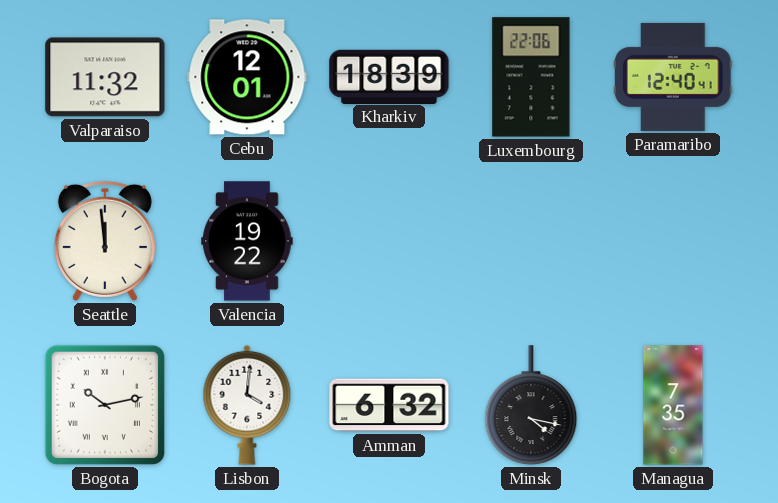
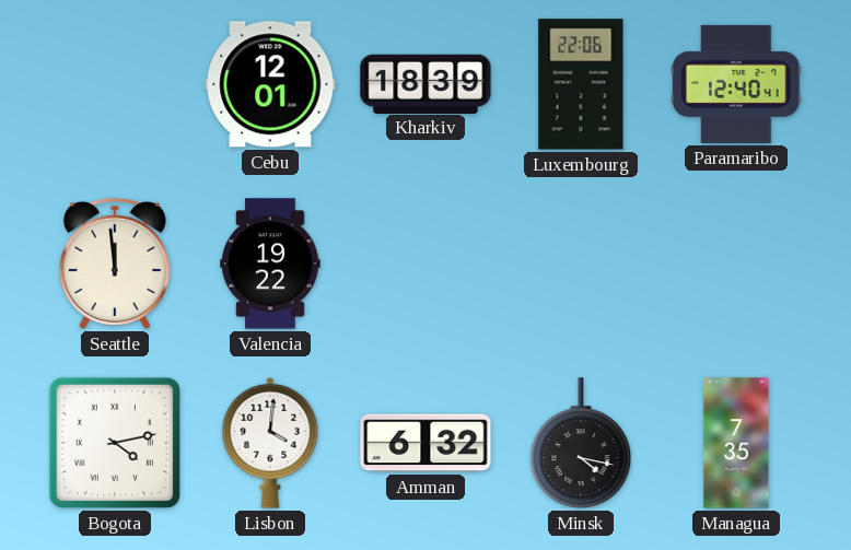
Valparaiso: 11:32 -> none (105, 77)
Bogota: 10:13 -> 4:13 (115, 443)
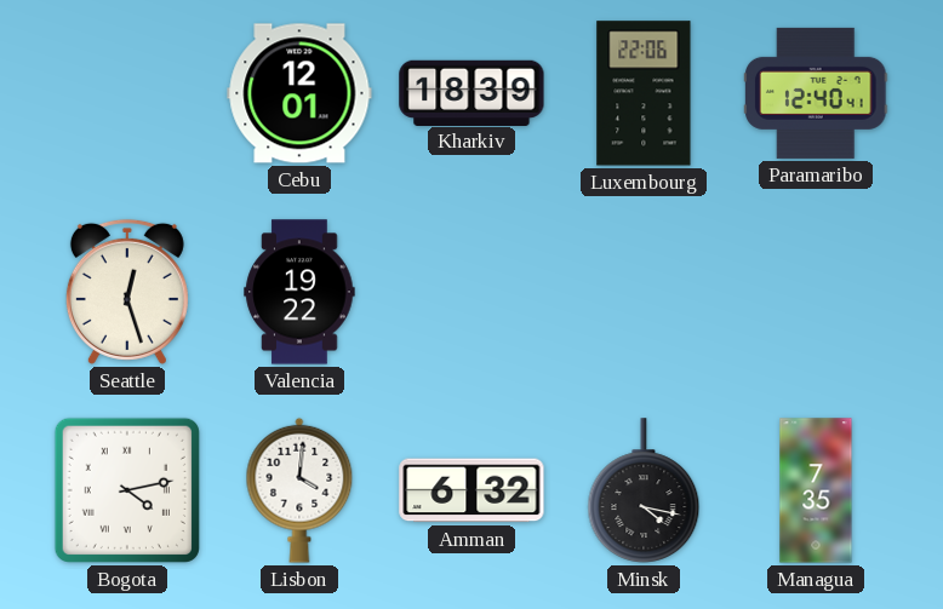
Seattle: 11:59 -> 12:27 (127, 292)
